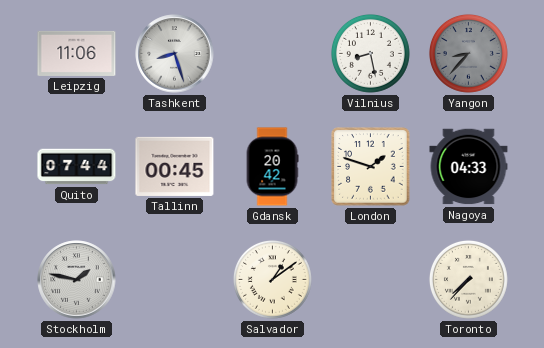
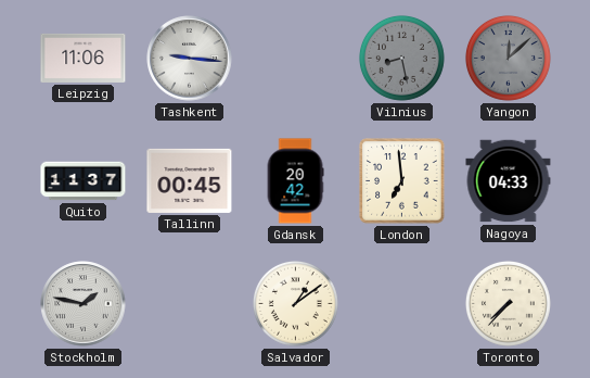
Tashkent: 8:27 -> 9:16 (190, 59)
Vilnius dial: white -> grey (401, 58)
Yangon: 8:37 -> 12:08 (508, 58)
Quito: 07:44 -> 11:37 (84, 181)
London: 1:48 -> 6:59 (402, 181)
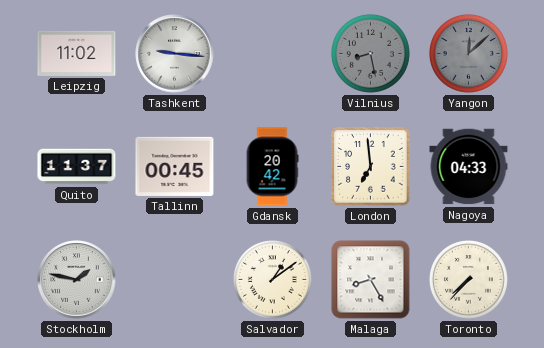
Leipzig: 11:06 -> 11:02 (77, 53)
Malaga: none -> 8:25 (371, 280)
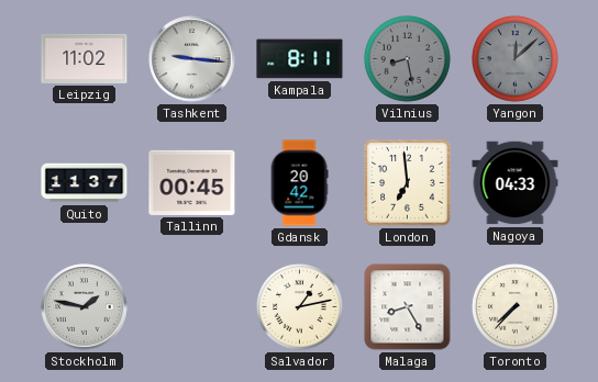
Kampala: none -> 8:11 (300, 59)
Salvador: 1:09 -> 1:13 (299, 306)
